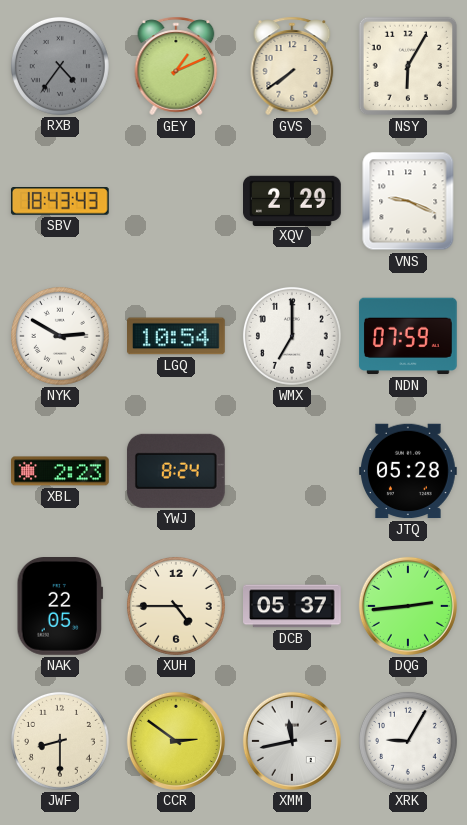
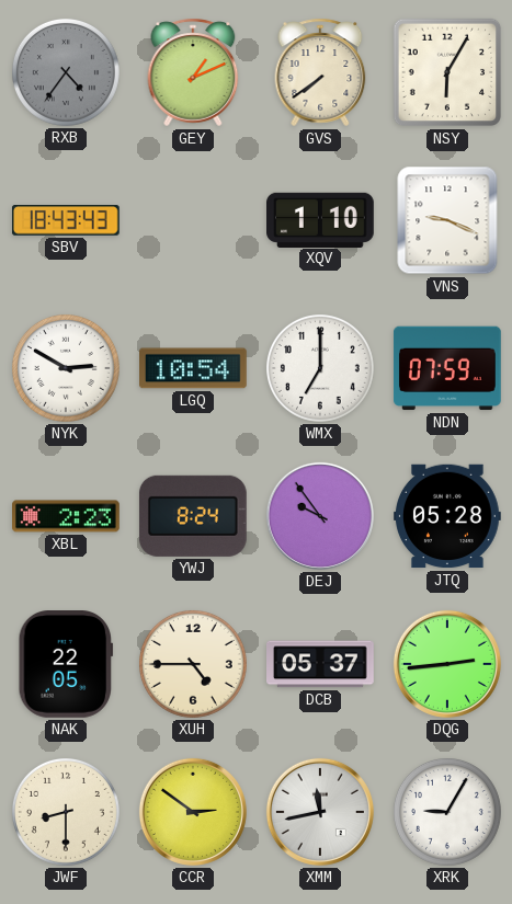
XQV: 2:29 -> 1:10 (321, 219)
DEJ: none -> 9:54 (320, 516)
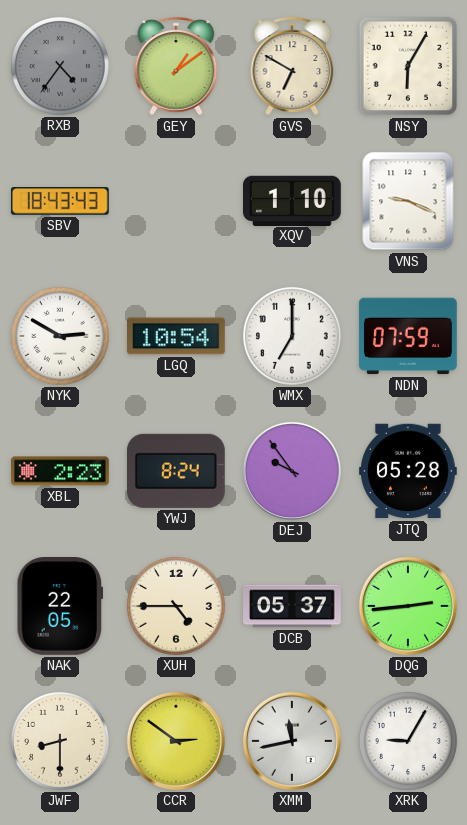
GEY: 1:11 -> 1:09 (176, 66)
GVS: 7:39 -> 6:50 (292, 66)
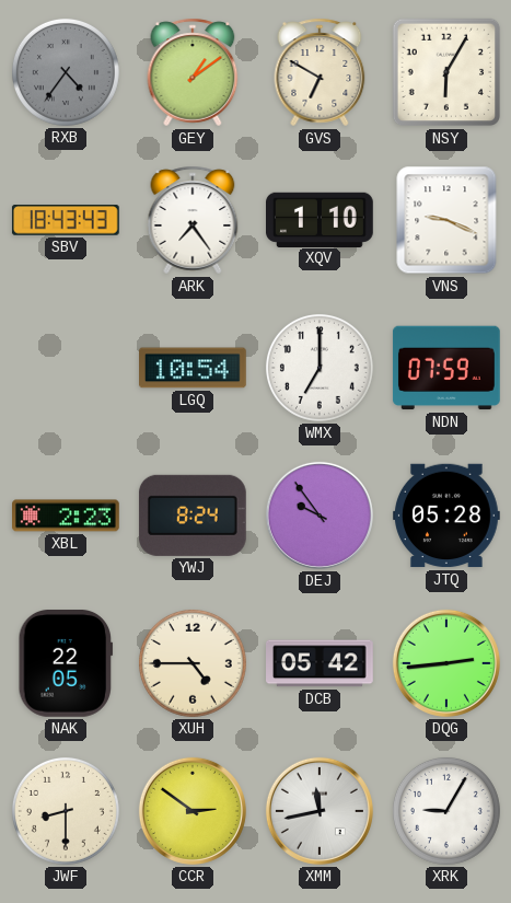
ARK: none -> 7:24 (193, 220)
NYK: 2:50 -> none (60, 336)
DCB: 05:37 -> 05:42 (321, 663)
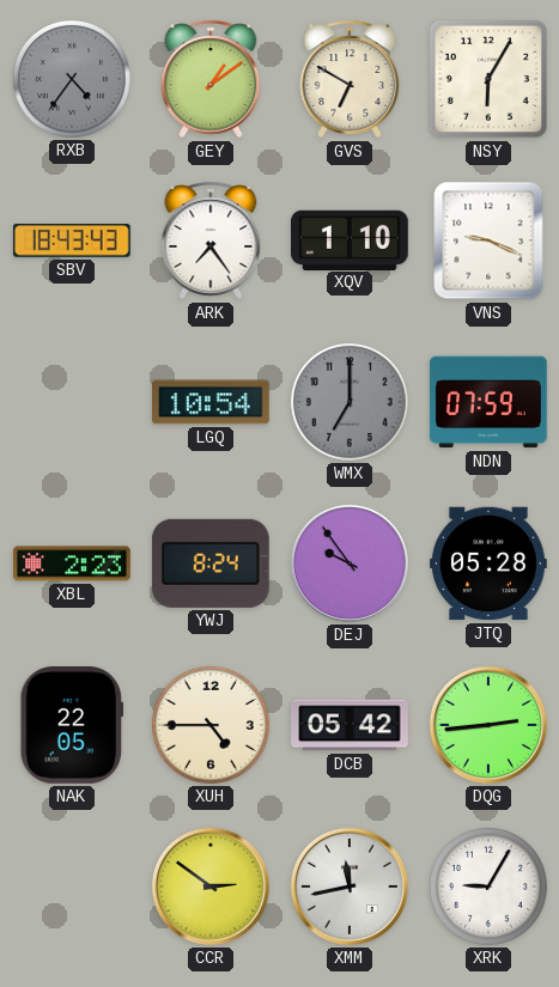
WMX dial: white -> grey (350, 402)
JWF: 8:30 -> none (66, 811)
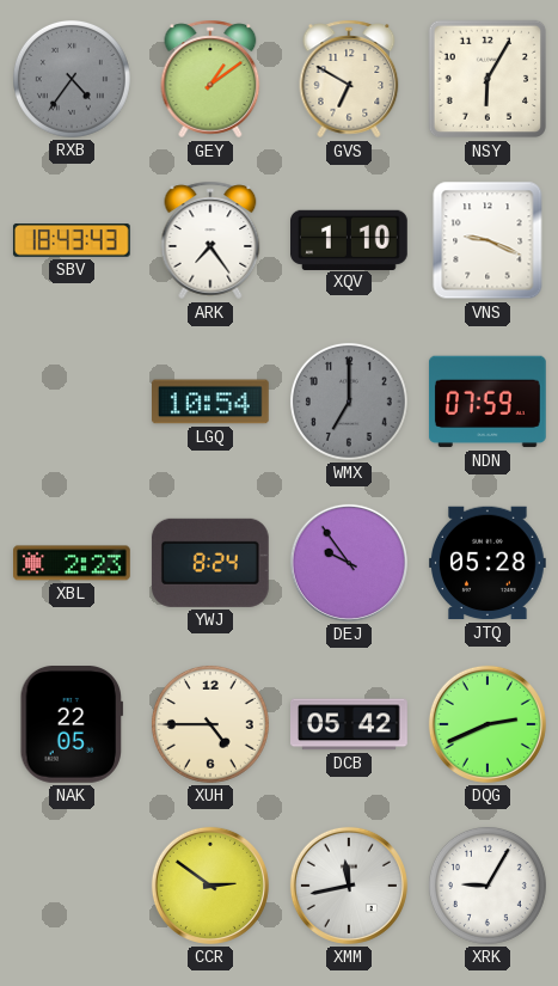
DQG: 2:44 -> 2:41 (488, 724)
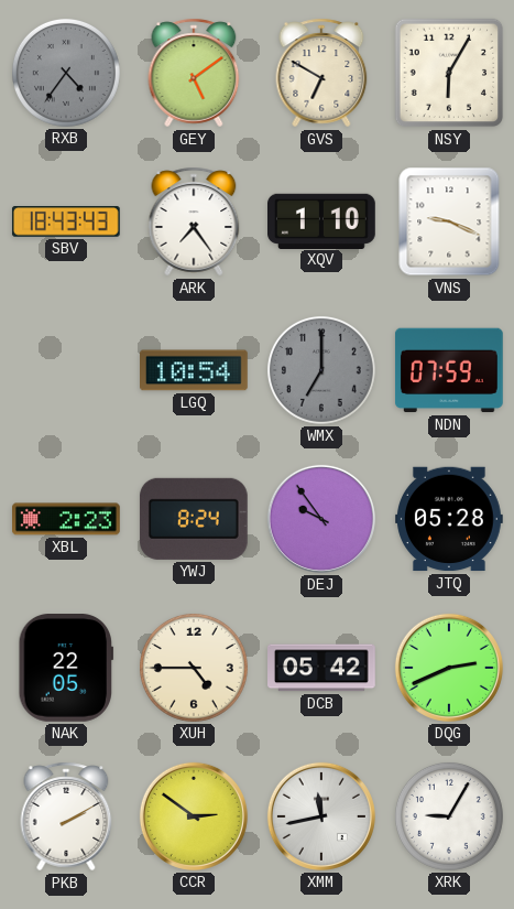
GEY: 1:09 -> 5:09 (194, 73)
PKB: none -> 2:10 (66, 816)
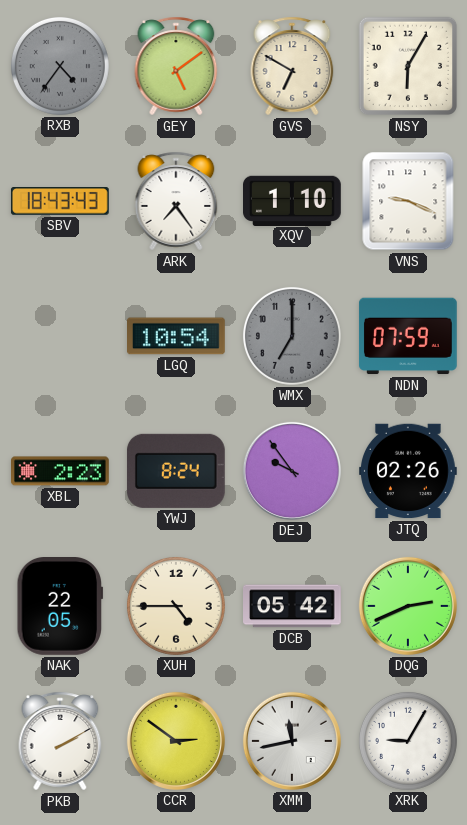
JTQ: 05:28 -> 02:26 (409, 471)
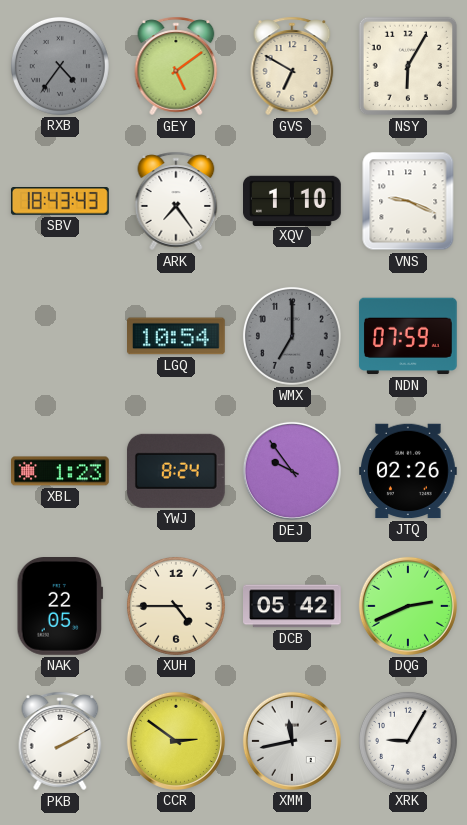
XBL: 2:23 -> 1:23 (61, 471)
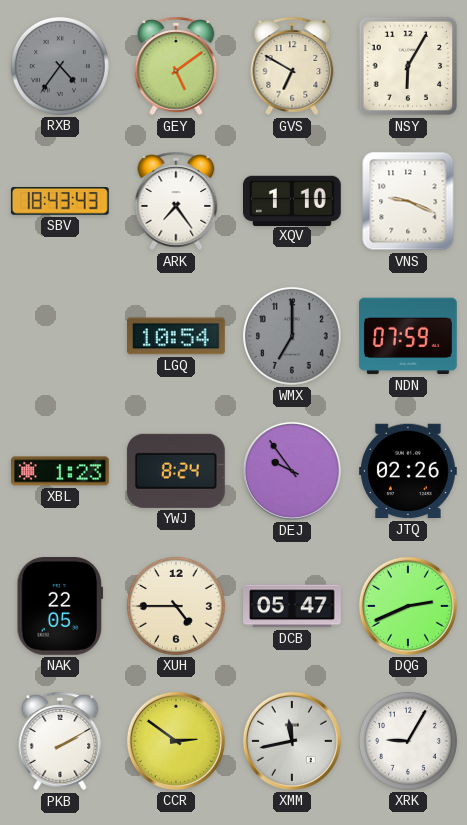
DCB: 05:42 -> 05:47 (293, 606)
